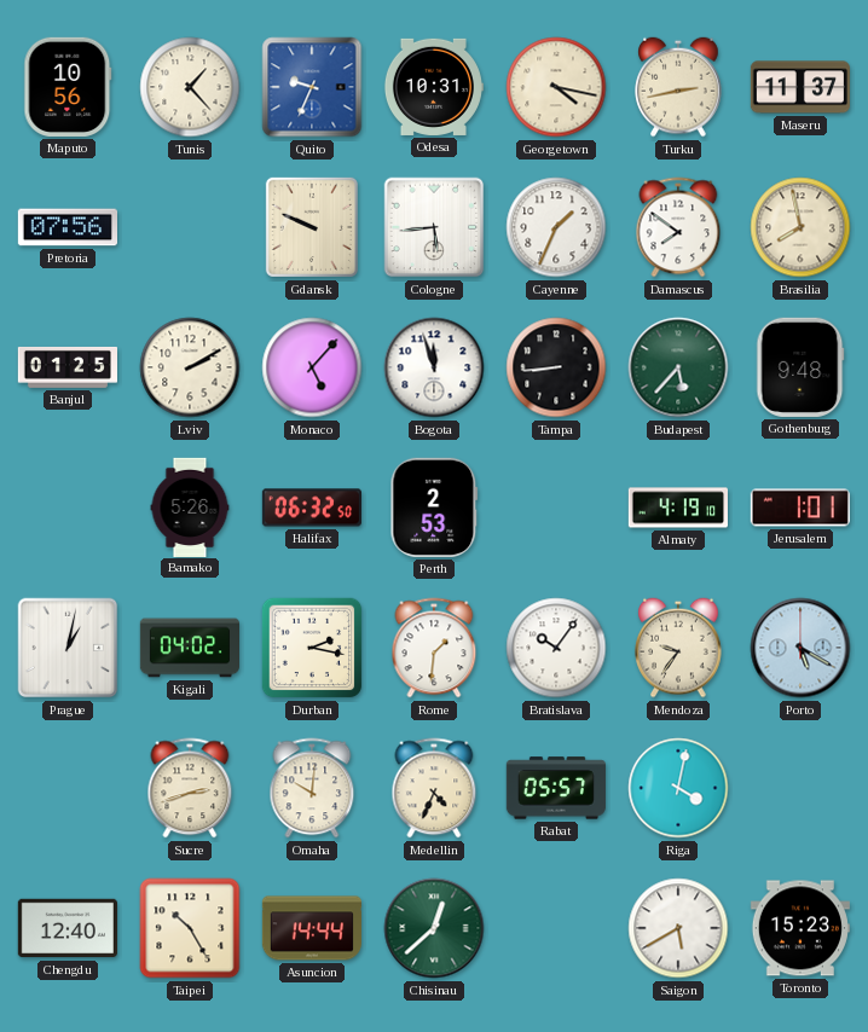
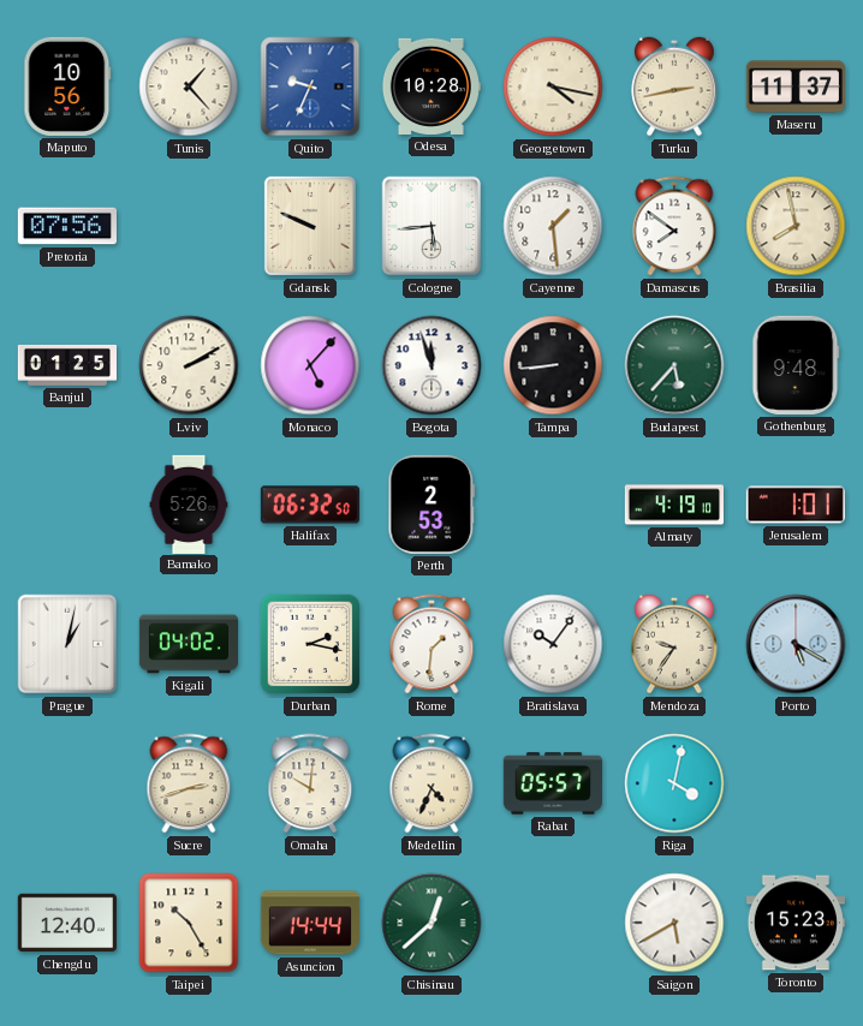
Odesa: 10:31 -> 10:28 (430, 87)
Cayenne: 1:34 -> 1:29 (553, 226)
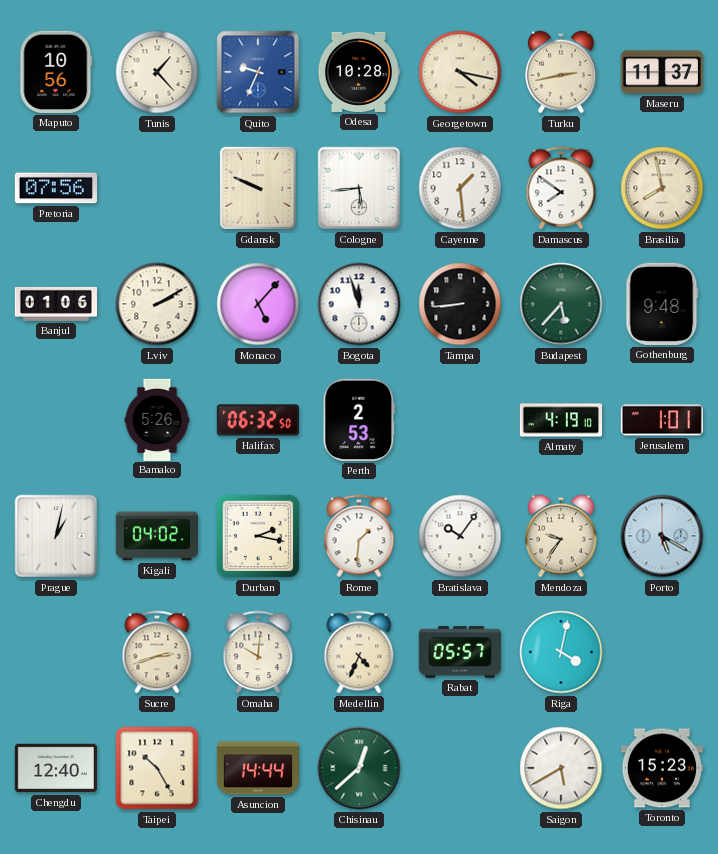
Banjul: 01:25 -> 01:06 (55, 304)
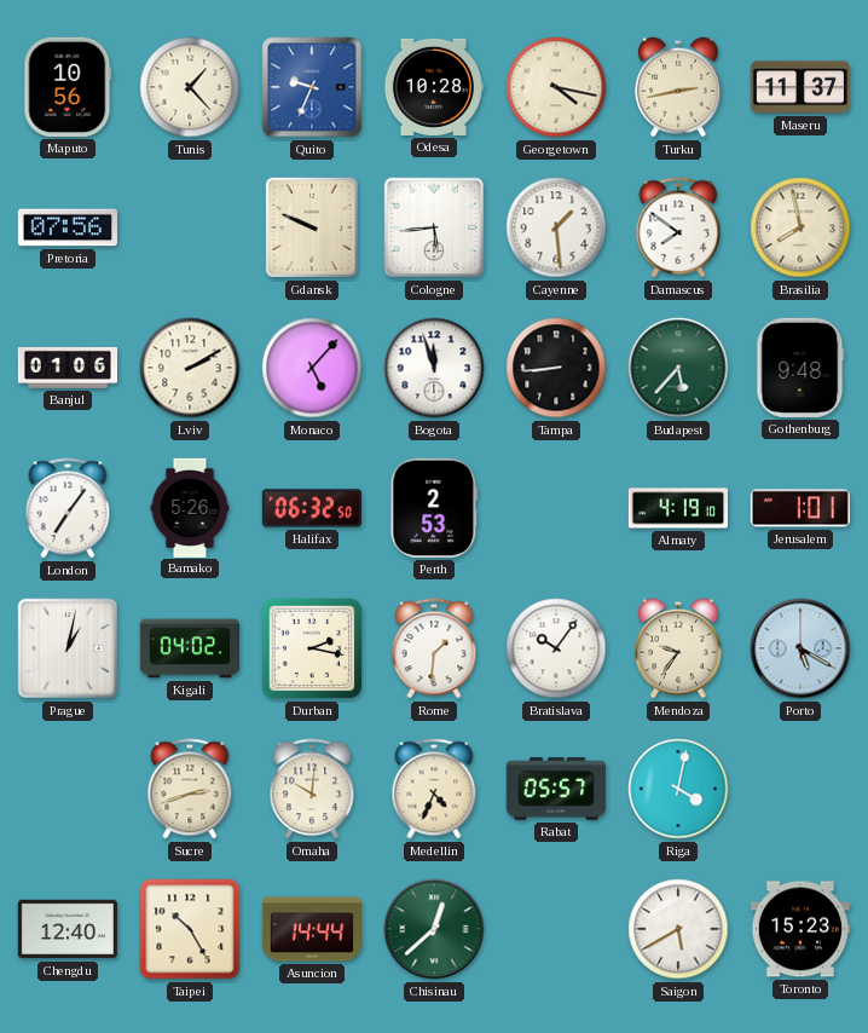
London: none -> 7:06 (68, 508)
